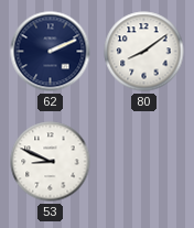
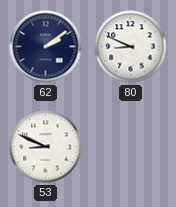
62: 2:11 -> 2:09 (46, 47)
80: 8:09 -> 8:49 (131, 47)
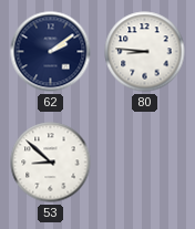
80: 8:49 -> 8:46 (145, 52)
53: 8:49 -> 8:52 (51, 163)
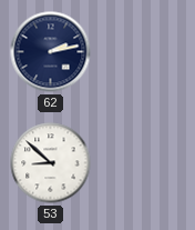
62: 2:09 -> 2:13 (51, 52)
80: 8:46 -> none (145, 52)
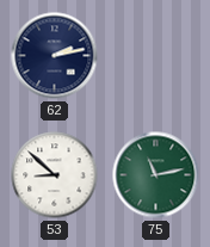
75: none -> 11:13 (156, 175)
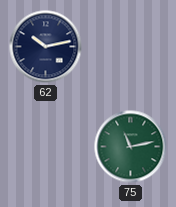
62: 2:13 -> 10:13 (46, 47)
53: 8:52 -> none (55, 175)
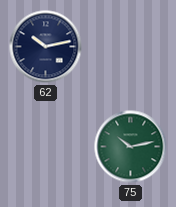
75: 11:13 -> 10:13 (131, 147)
